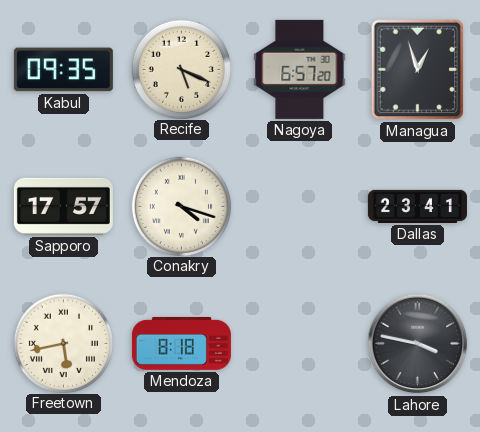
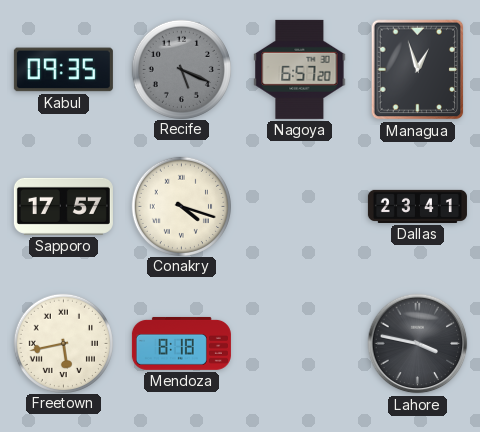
Recife dial: cream -> grey (181, 69)
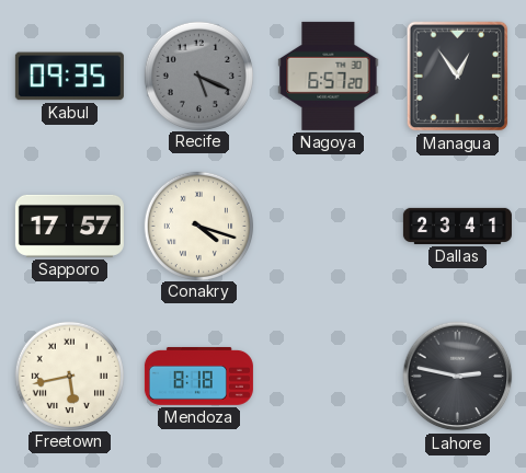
Managua: 12:57 -> 12:54 (458, 77)
Lahore: 3:47 -> 2:47 (458, 377)
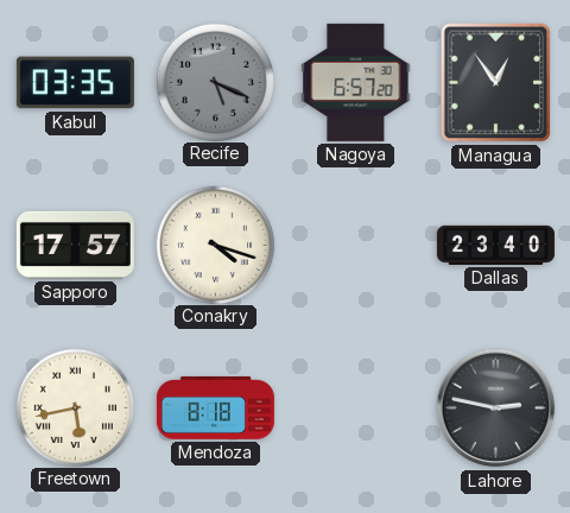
Kabul: 09:35 -> 03:35 (75, 83)
Dallas: 23:41 -> 23:40 (495, 245)
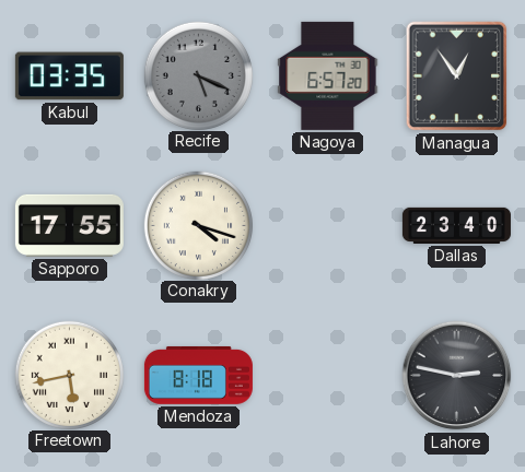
Sapporo: 17:57 -> 17:55 (69, 225)
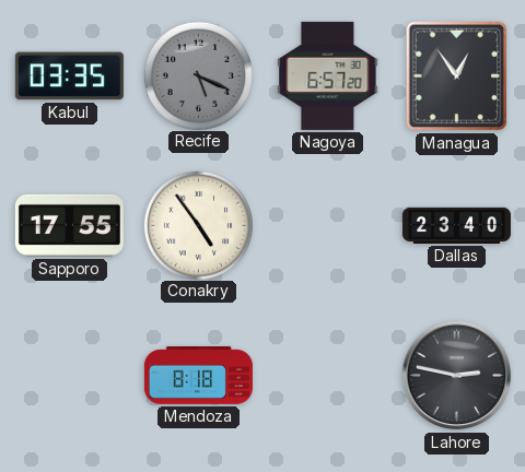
Conakry: 4:18 -> 4:54 (198, 225)
Freetown: 5:43 -> none (69, 375)
